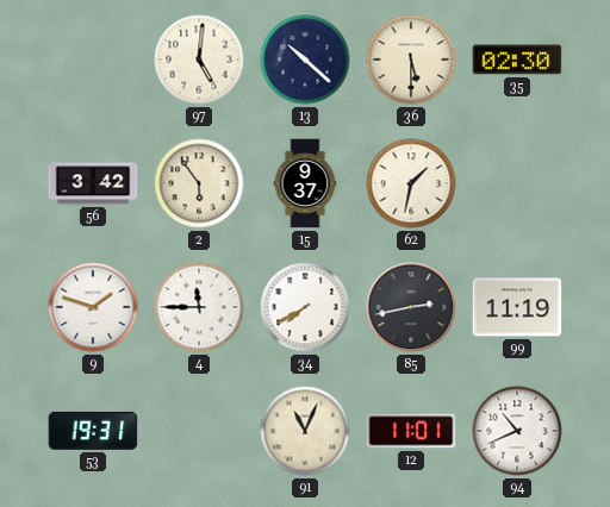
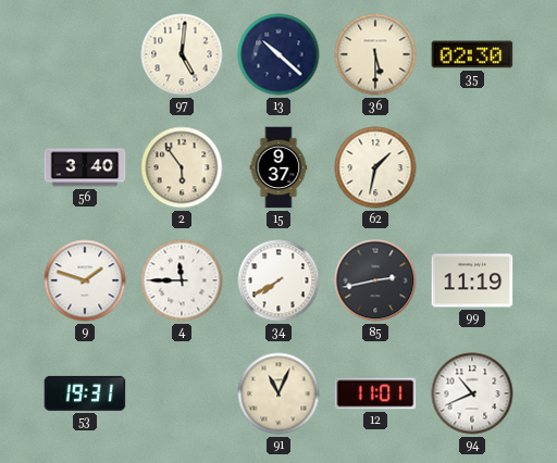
56: 3:42 -> 3:40 (85, 167)
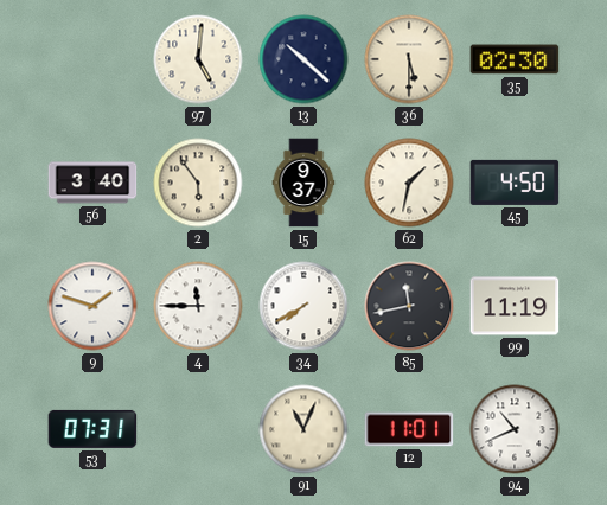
45: none -> 4:50 (515, 183)
85: 2:43 -> 11:43 (409, 306)
53: 19:31 -> 07:31 (92, 429)
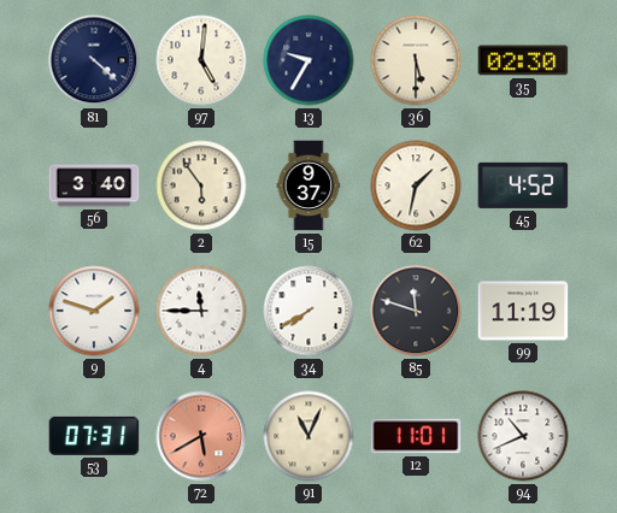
81: none -> 4:22 (94, 60)
13: 10:22 -> 9:35 (308, 60)
45: 4:50 -> 4:52 (523, 185)
85: 11:43 -> 11:48 (416, 311)
72: none -> 5:40 (201, 436)
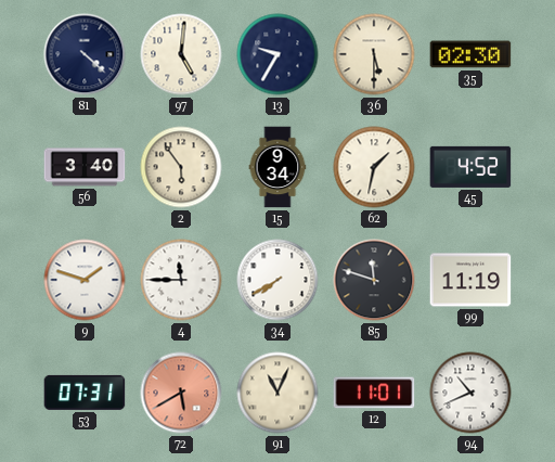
15: 9:37 -> 9:34 (277, 167)
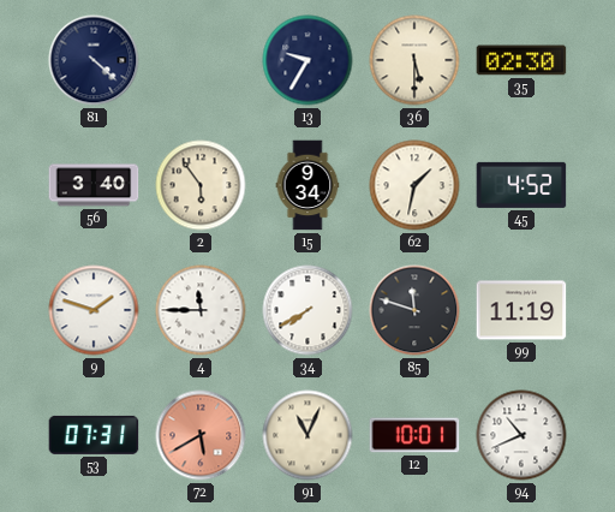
97: 5:01 -> none (181, 54)
12: 11:01 -> 10:01 (414, 435)
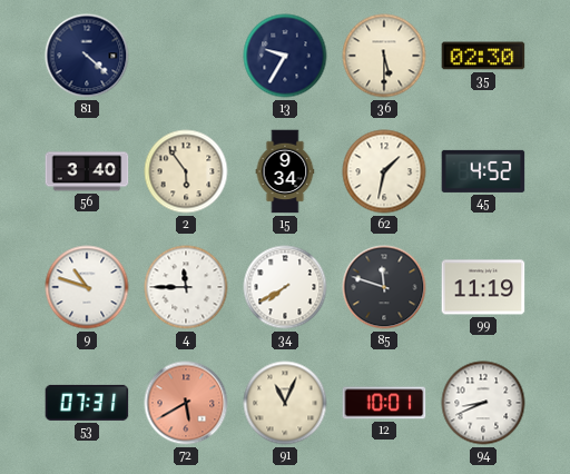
9: 1:48 -> 10:48 (87, 287)
94: 10:41 -> 8:41 (483, 403)
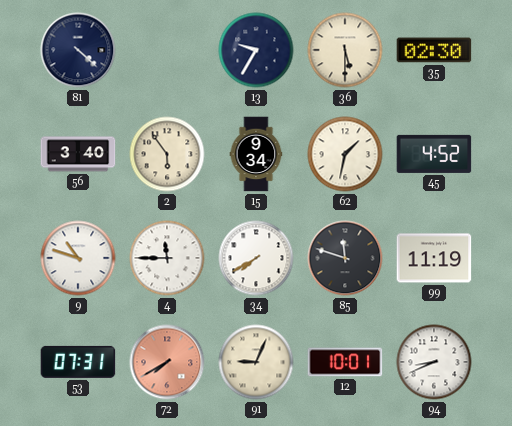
72: 5:40 -> 7:40 (167, 362)
91: 11:04 -> 9:04 (256, 362)
